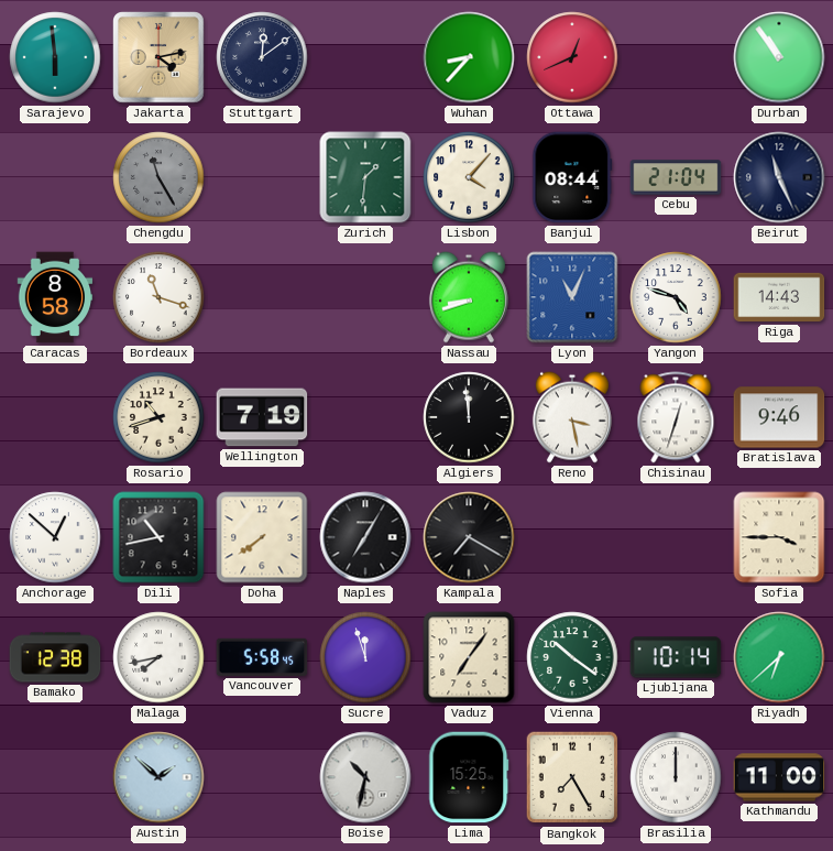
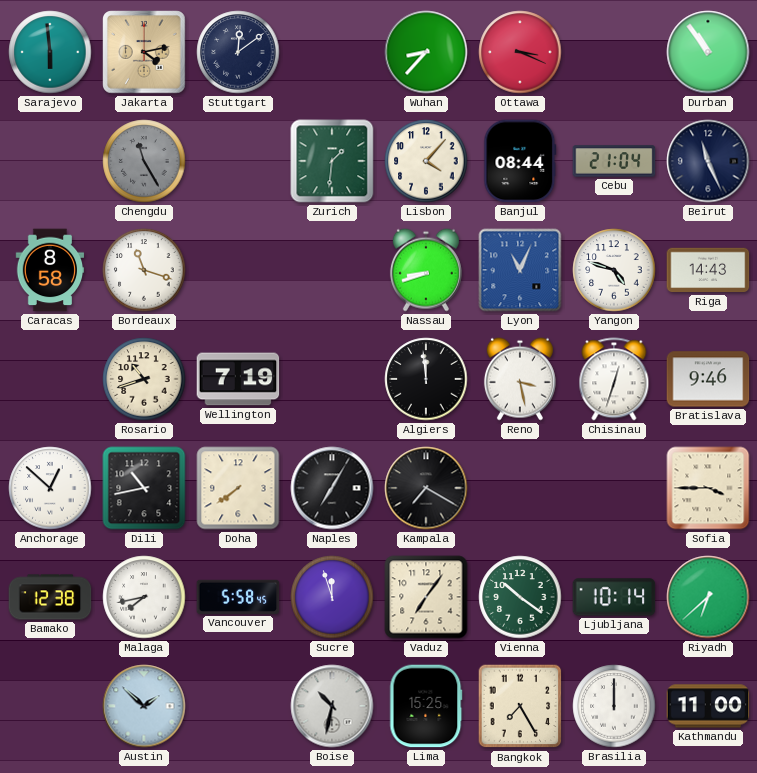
Ottawa: 12:41 -> 3:19 (520, 52)
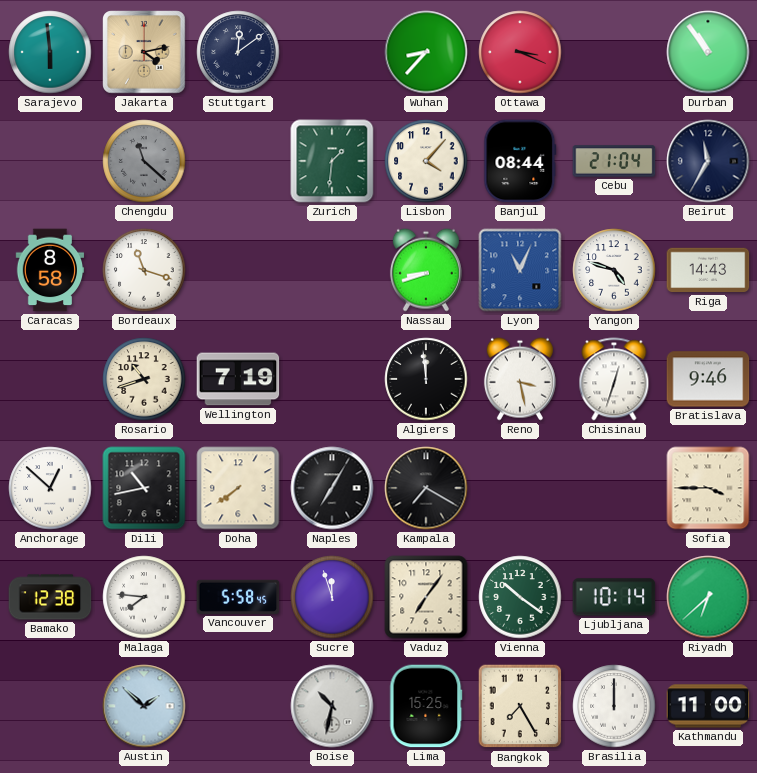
Chengdu: 11:25 -> 11:22 (144, 161)
Beirut: 11:26 -> 11:35 (708, 161)
Malaga: 7:43 -> 7:46 (144, 597)
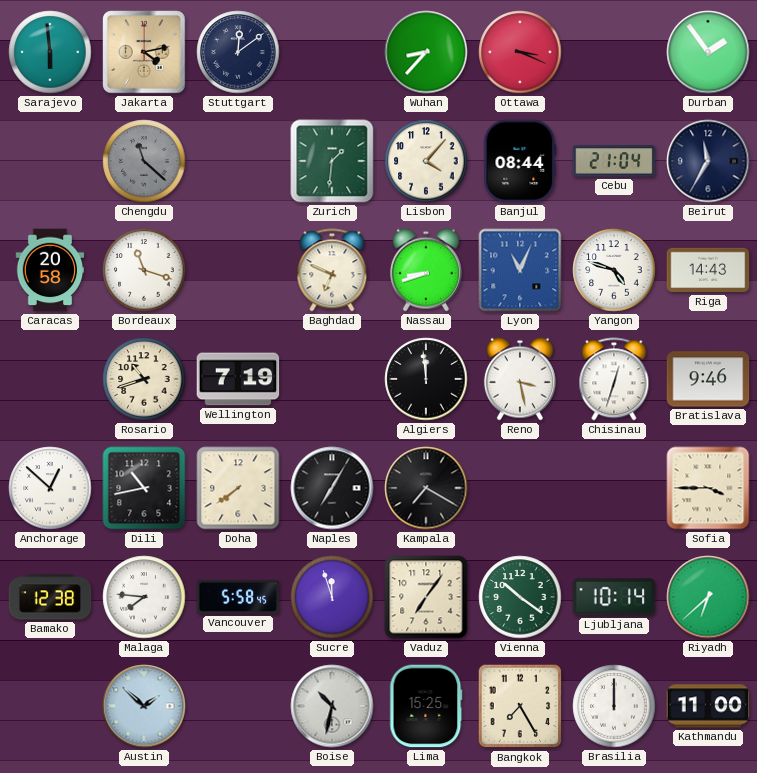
Durban: 10:54 -> 1:54 (708, 52)
Caracas: 8:58 -> 20:58 (50, 270)
Baghdad: none -> 6:49 (332, 270)
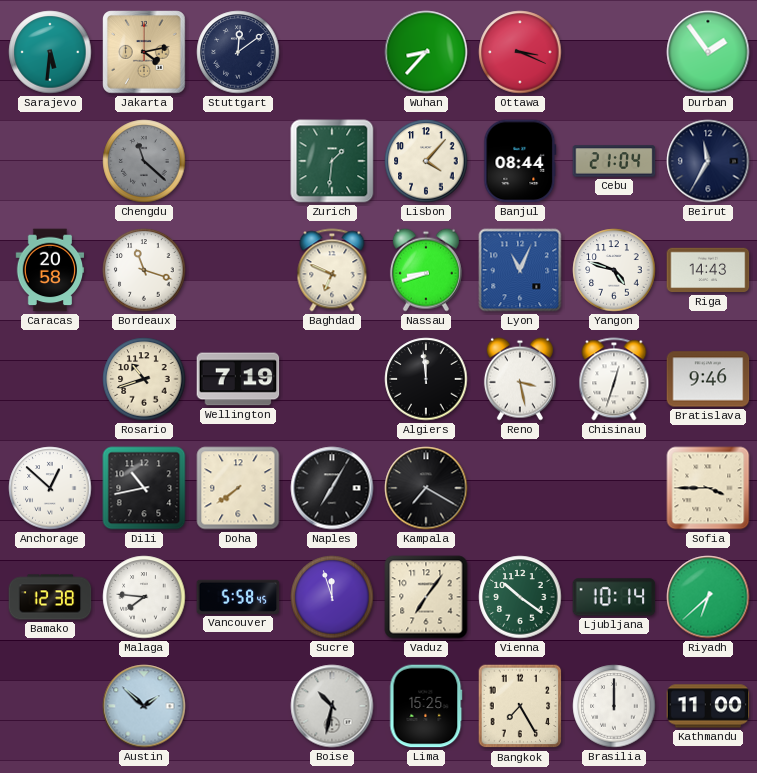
Sarajevo: 5:59 -> 5:31 (50, 52)
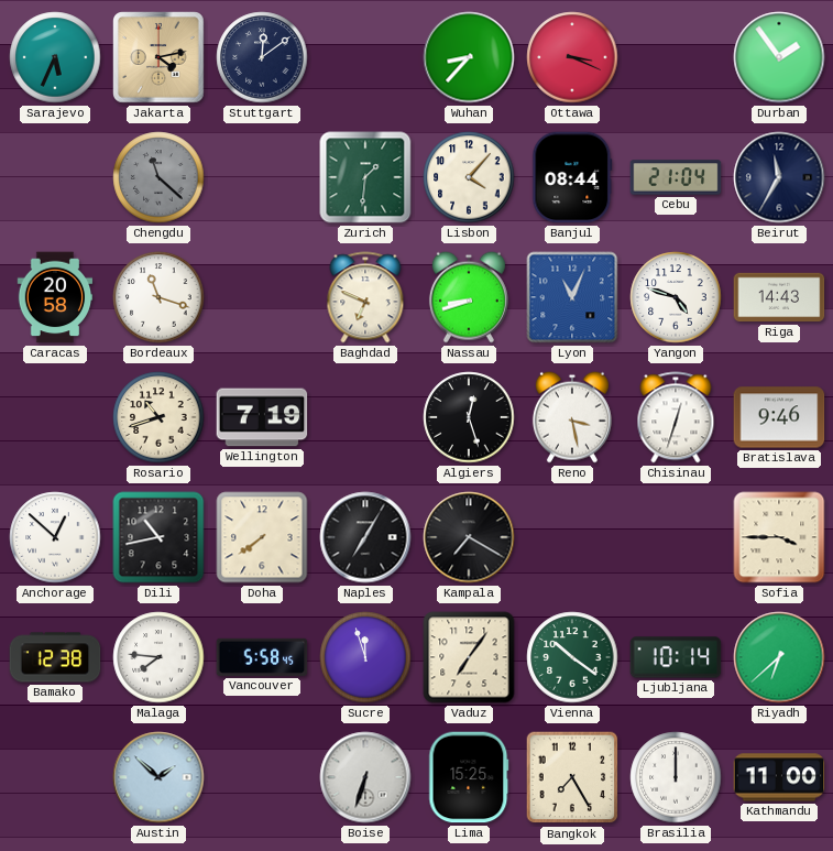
Sarajevo: 5:31 -> 5:34 (55, 57)
Algiers: 11:59 -> 12:27 (469, 417)
Boise: 10:32 -> 6:33 (365, 777)
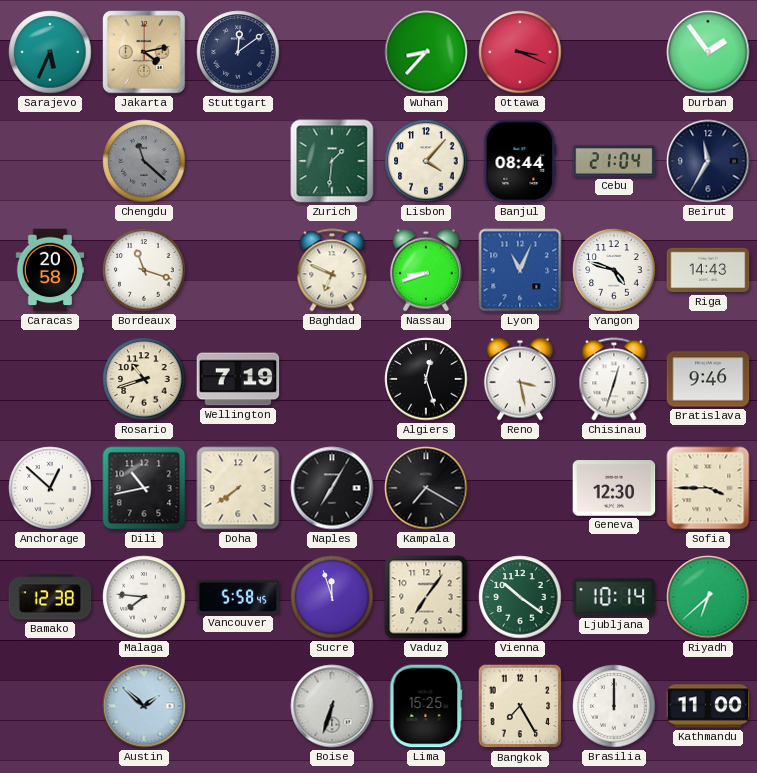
Geneva: none -> 12:30 (614, 488)
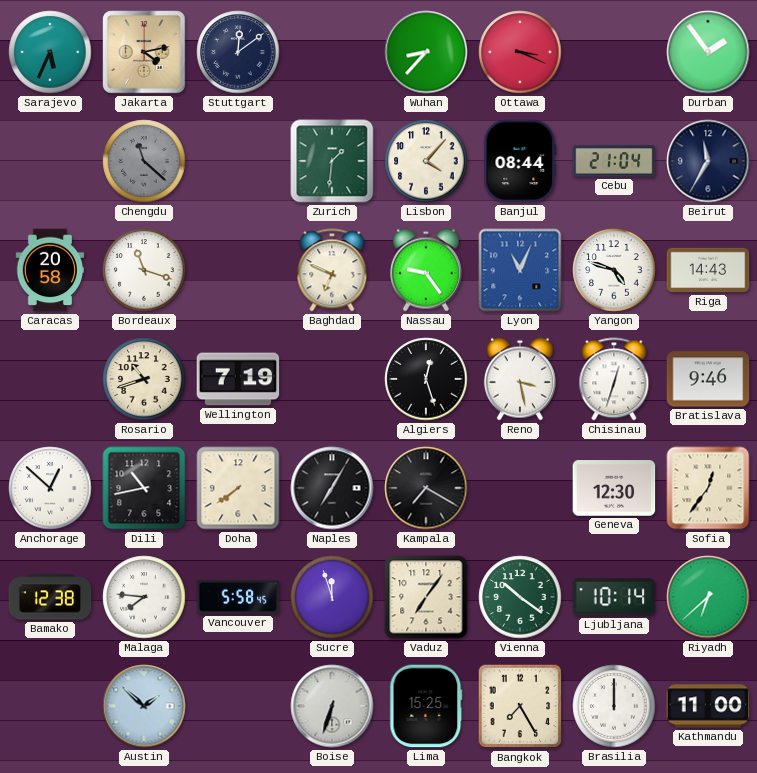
Nassau: 8:42 -> 9:24 (426, 270)
Sofia: 3:45 -> 12:36 (708, 488)
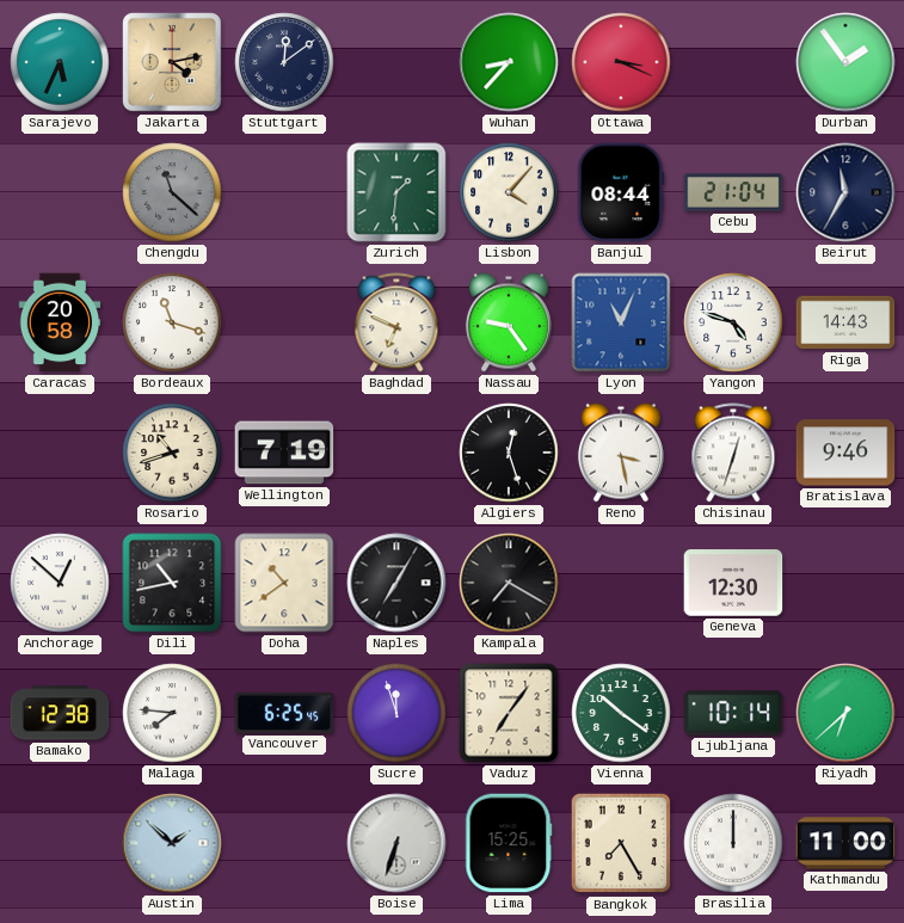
Doha: 7:39 -> 10:39 (284, 583)
Sofia: 12:36 -> none (708, 488)
Vancouver: 5:58 -> 6:25 (284, 713)
